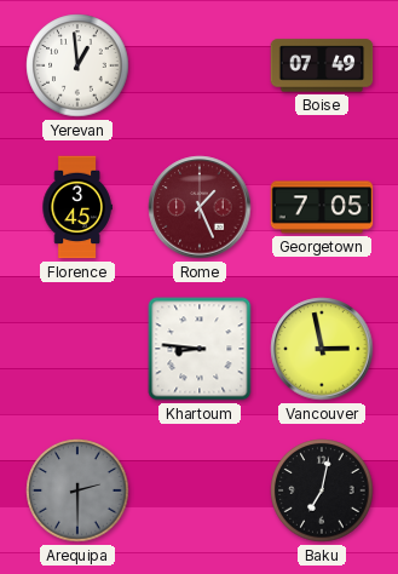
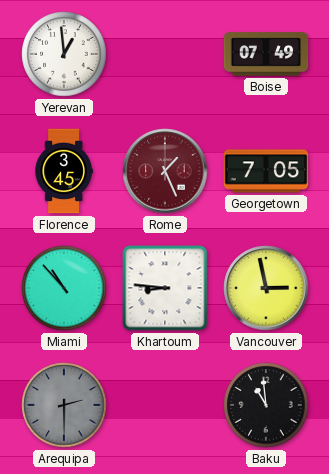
Miami: none -> 10:53 (64, 288)
Baku: 7:02 -> 10:59 (266, 405)
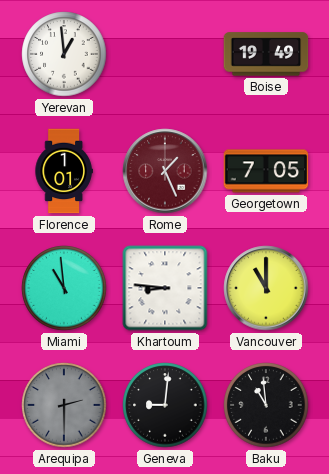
Boise: 07:49 -> 19:49 (266, 54)
Florence: 3:45 -> 1:01 (64, 171)
Miami: 10:53 -> 10:59 (64, 288)
Vancouver: 2:58 -> 11:00 (266, 288)
Geneva: none -> 9:01 (165, 405)
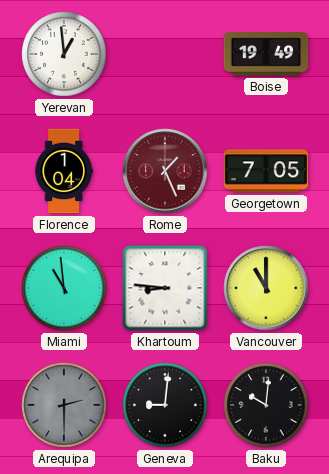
Florence: 1:01 -> 1:04 (64, 171)
Baku: 10:59 -> 10:01 (266, 405)
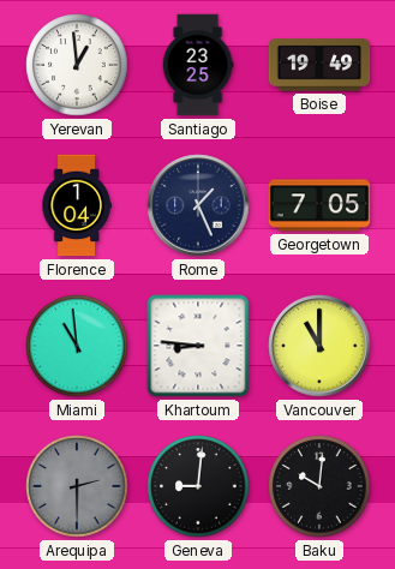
Santiago: none -> 23:25 (198, 65)
Rome dial: burgundy -> navy (198, 205)
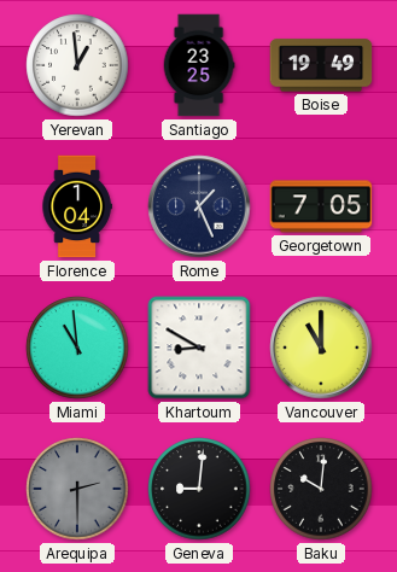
Khartoum: 8:46 -> 8:50 (199, 348)
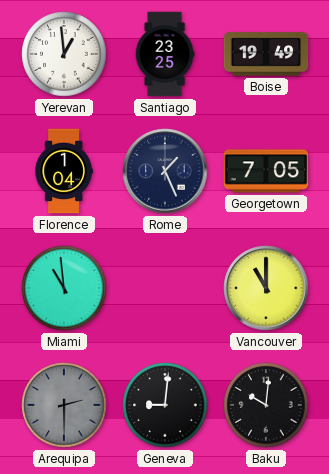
Khartoum: 8:50 -> none (199, 348)
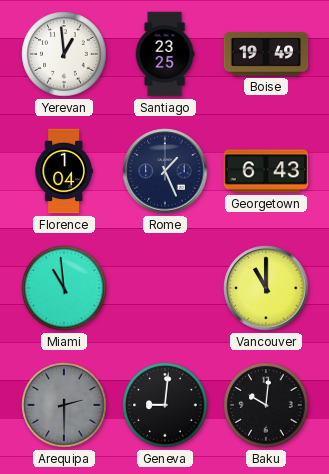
Georgetown: 7:05 -> 6:43 (266, 171)
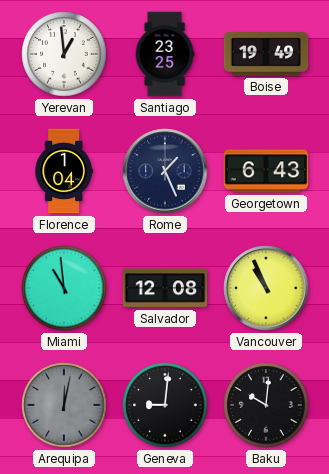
Salvador: none -> 12:08 (165, 288)
Vancouver: 11:00 -> 10:56 (266, 288)
Arequipa: 2:30 -> 12:02 (64, 405)
